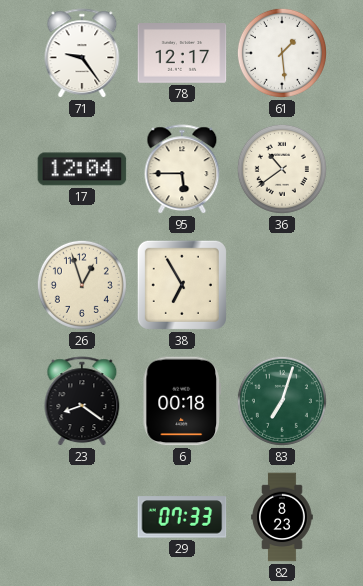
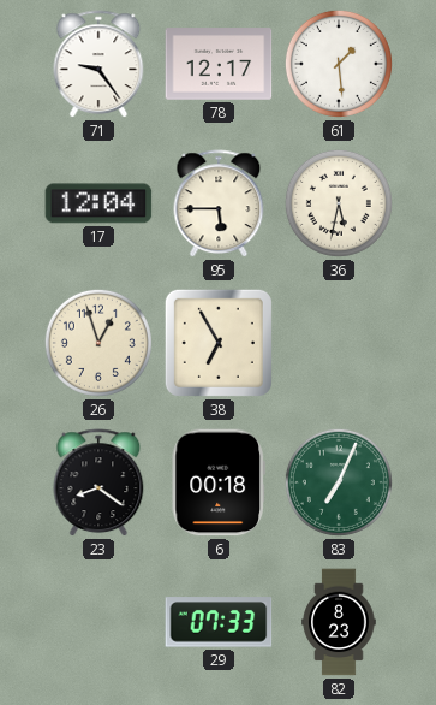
36: 10:39 -> 5:32 (339, 203)
83: 7:03 -> 7:04 (339, 482)
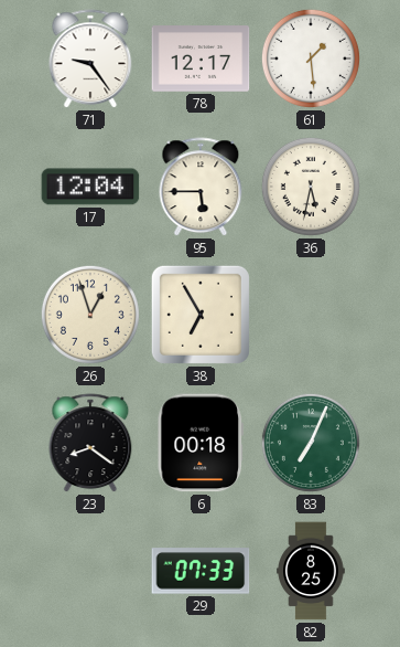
82: 8:23 -> 8:25 (311, 571)
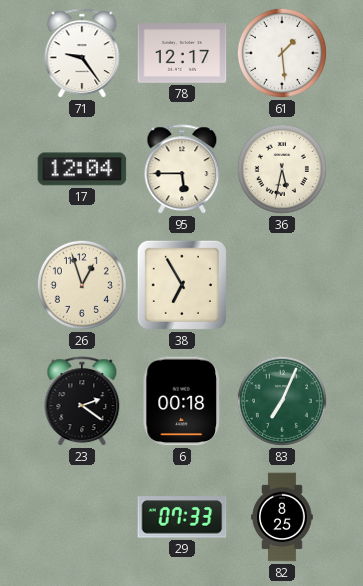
23: 8:21 -> 2:21 (82, 402)
